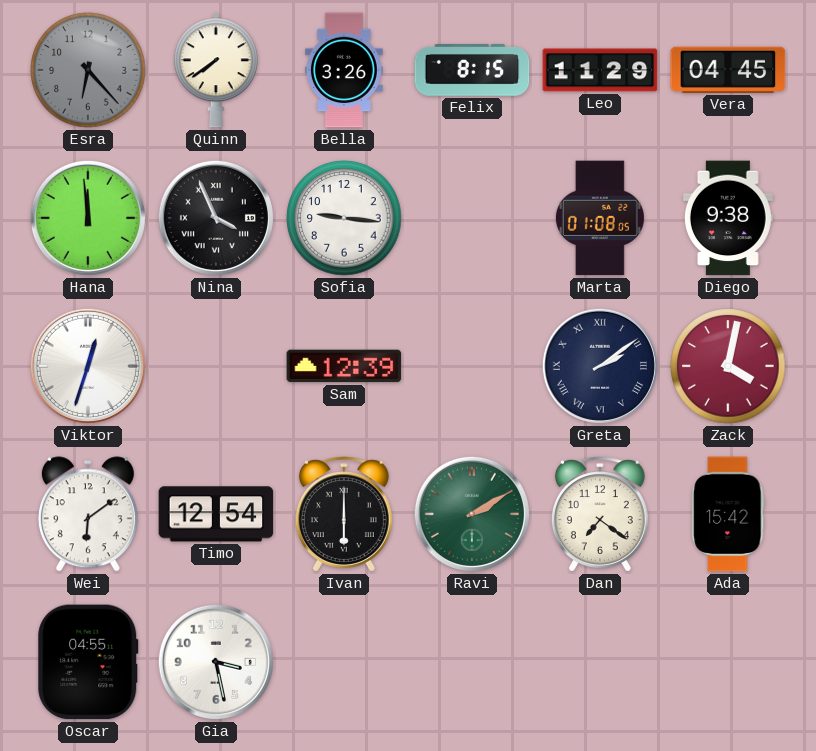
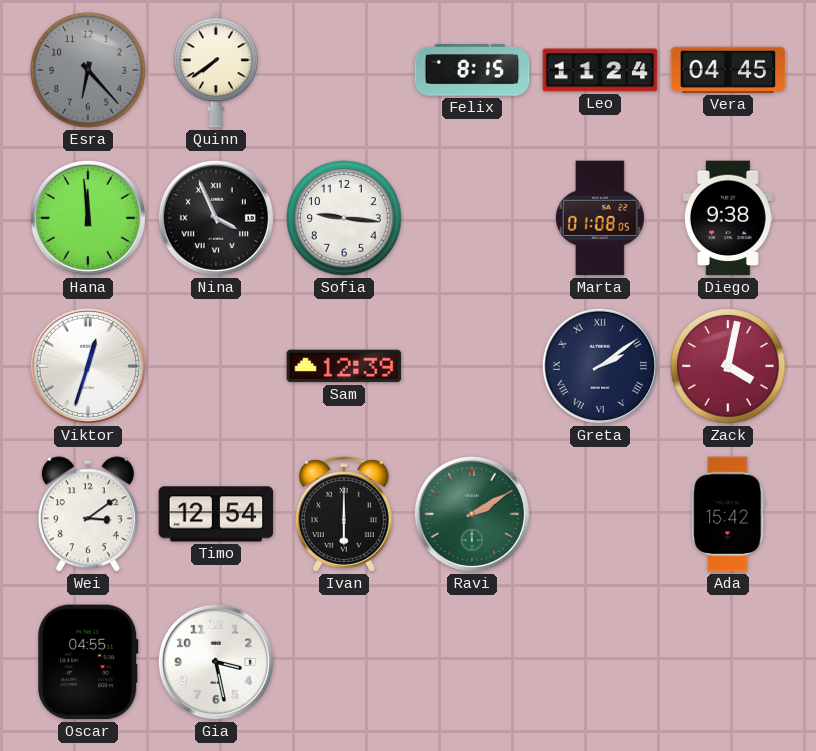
Bella: 3:26 -> none (344, 70)
Leo: 11:29 -> 11:24 (600, 70)
Wei: 6:09 -> 3:09 (88, 514)
Dan: 7:21 -> none (600, 514)
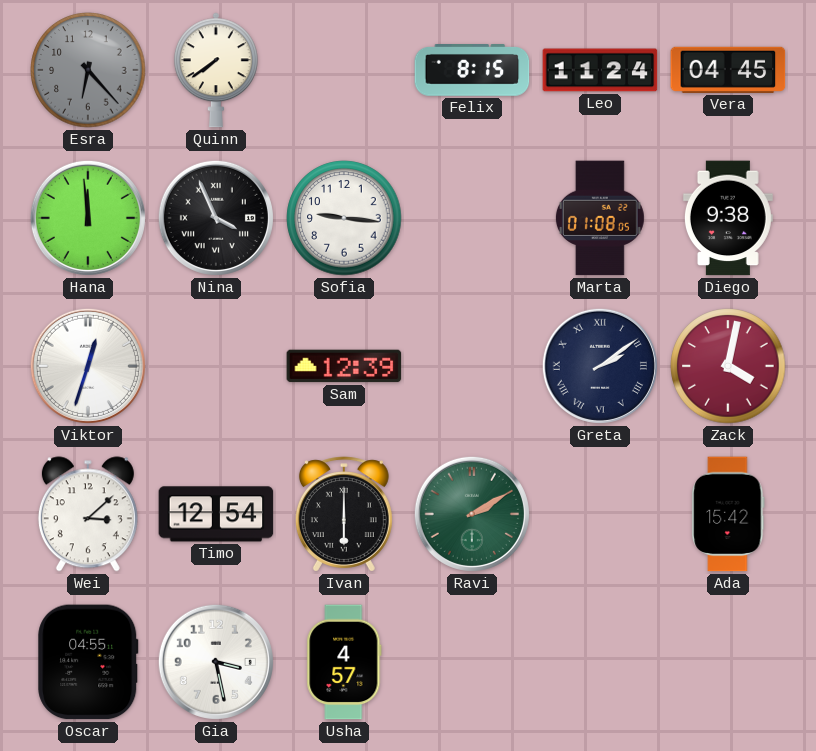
Wei: 3:09 -> 3:08 (88, 514)
Usha: none -> 4:57 (344, 662)
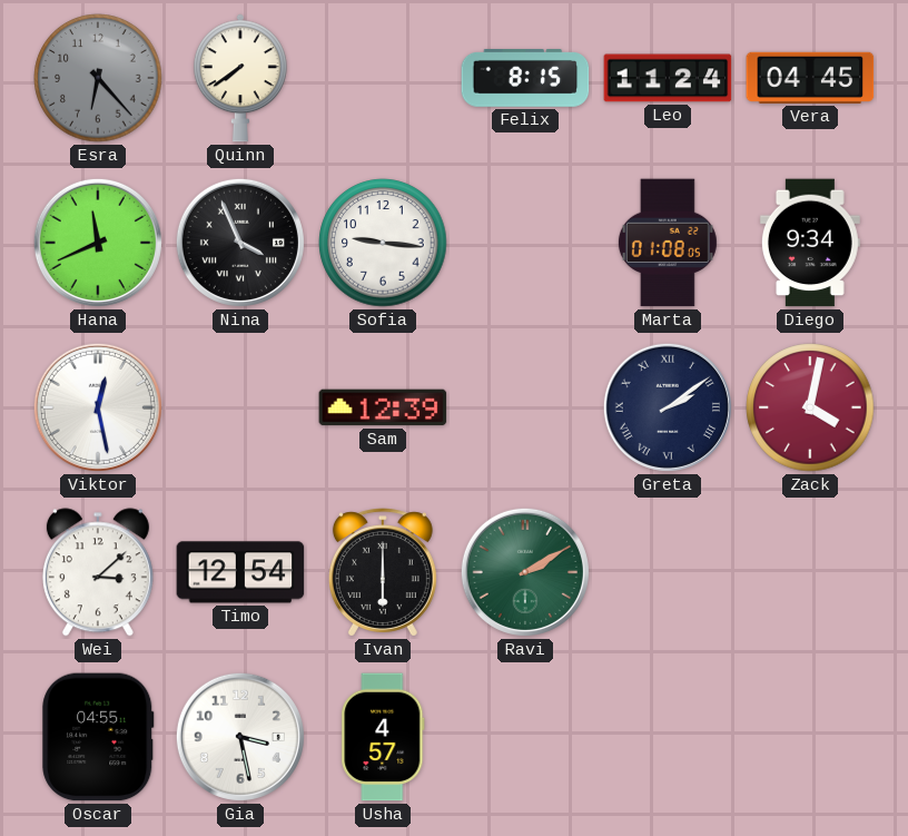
Hana: 11:59 -> 11:41 (98, 243)
Diego: 9:38 -> 9:34 (810, 243)
Viktor: 12:33 -> 12:28 (98, 407)
Ada: 15:42 -> none (728, 514)
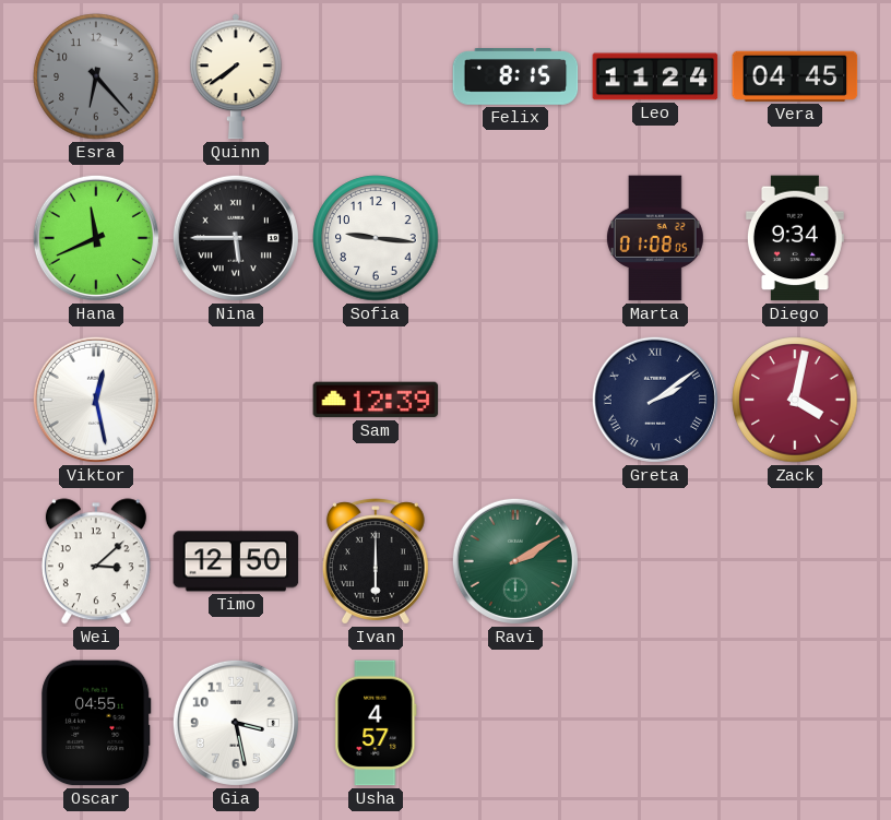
Nina: 3:56 -> 5:45 (236, 238)
Timo: 12:54 -> 12:50 (236, 561)
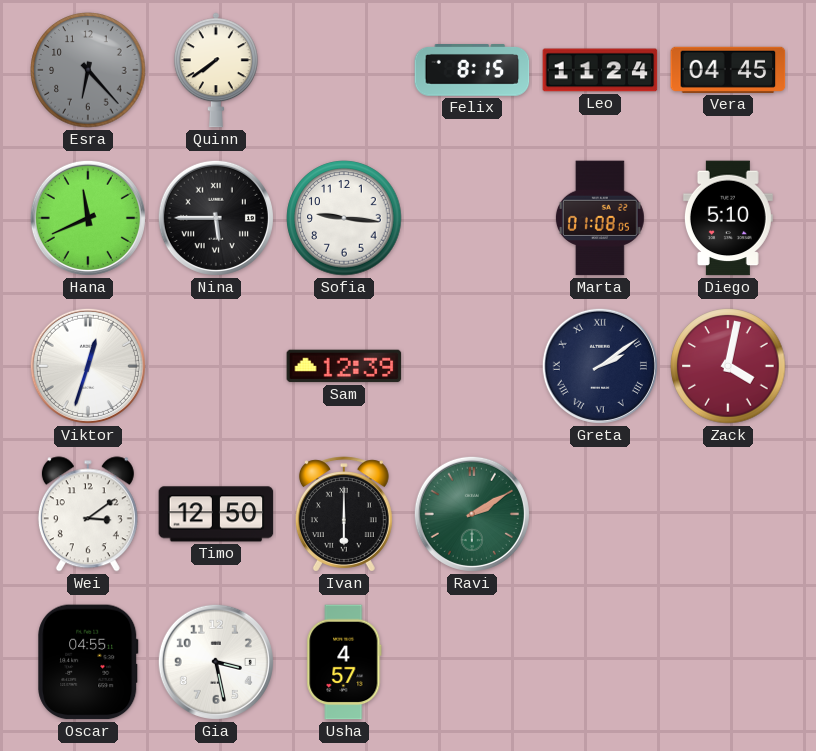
Diego: 9:34 -> 5:10 (728, 218)
Viktor: 12:28 -> 12:33 (88, 366)
Wei: 3:08 -> 3:09 (88, 514)
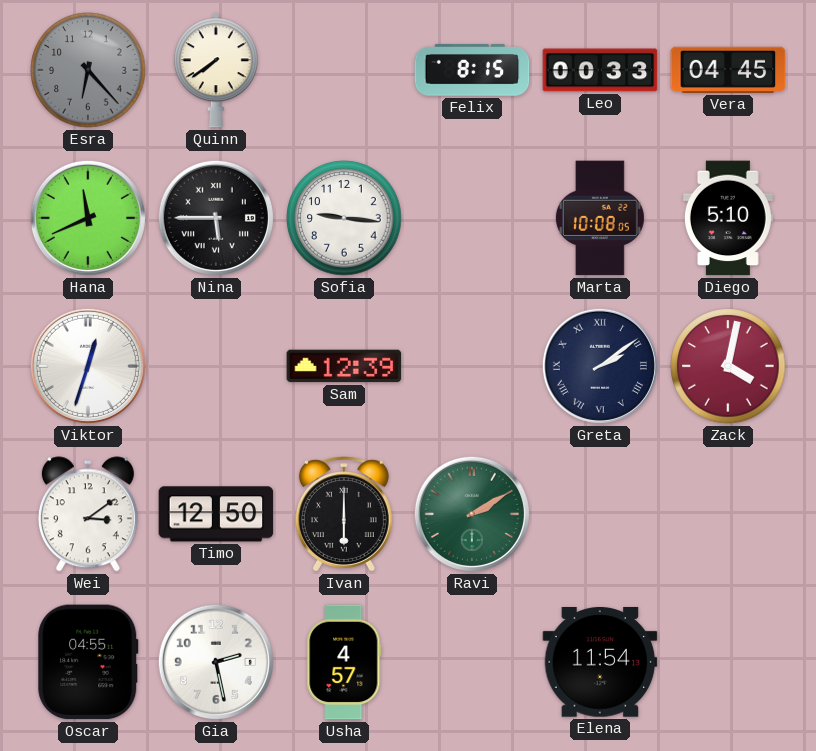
Leo: 11:24 -> 00:33 (600, 70)
Marta: 01:08 -> 10:08 (600, 218)
Gia: 3:28 -> 2:28 (216, 662)
Elena: none -> 11:54 (600, 663)
